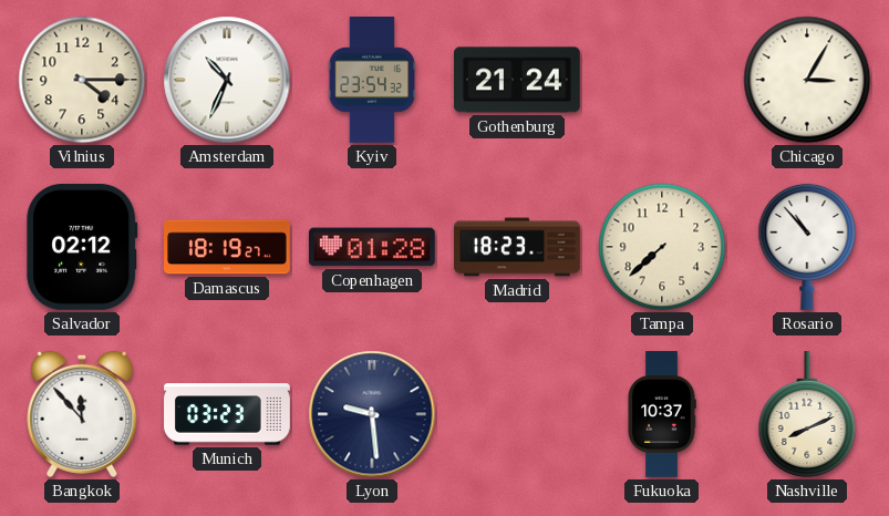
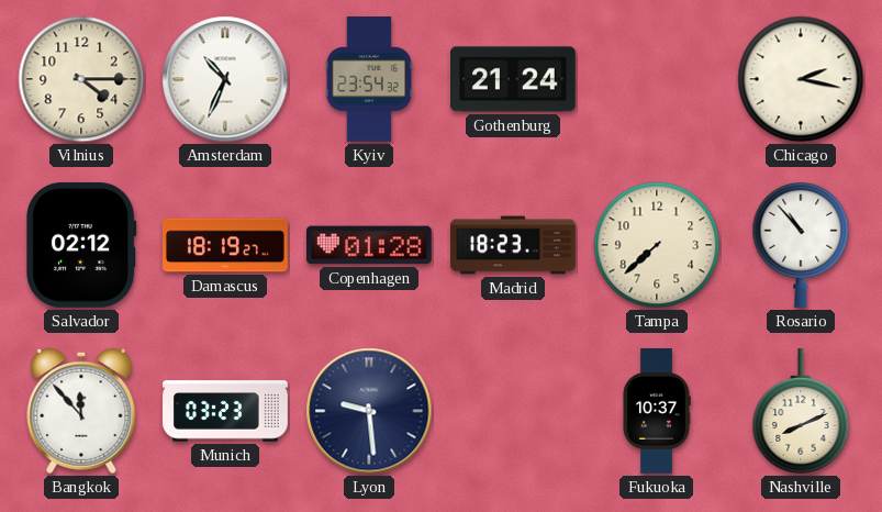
Chicago: 3:05 -> 2:17 (801, 79)
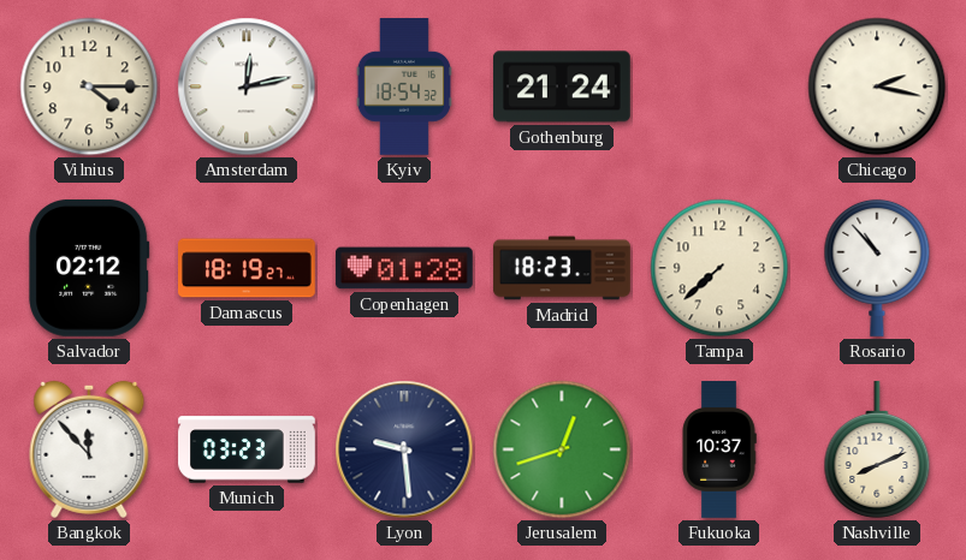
Amsterdam: 10:34 -> 12:13 (247, 87)
Kyiv: 23:54 -> 18:54 (403, 88)
Jerusalem: none -> 12:42 (562, 449)
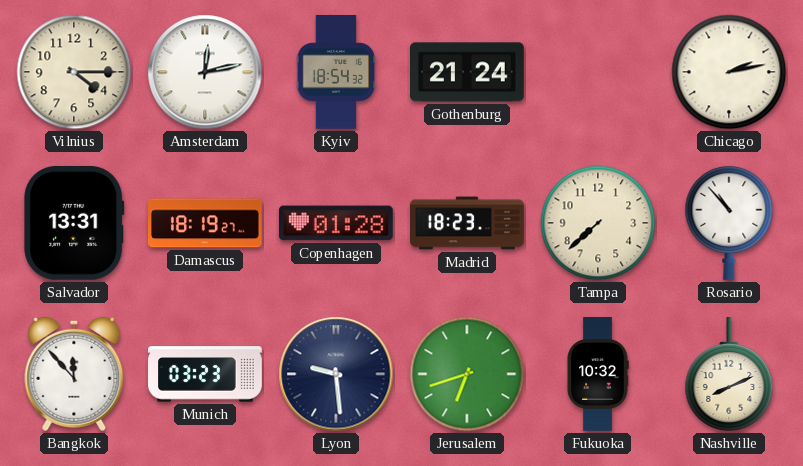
Chicago: 2:17 -> 2:13 (729, 72)
Salvador: 02:12 -> 13:31 (74, 223)
Jerusalem: 12:42 -> 6:42 (467, 374)
Fukuoka: 10:37 -> 10:32 (598, 374)
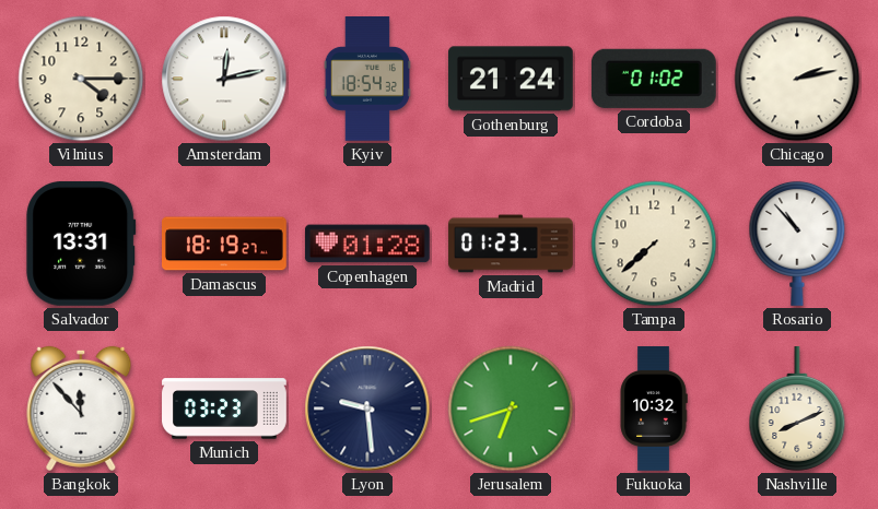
Cordoba: none -> 01:02 (654, 79)
Madrid: 18:23 -> 01:23 (511, 244)
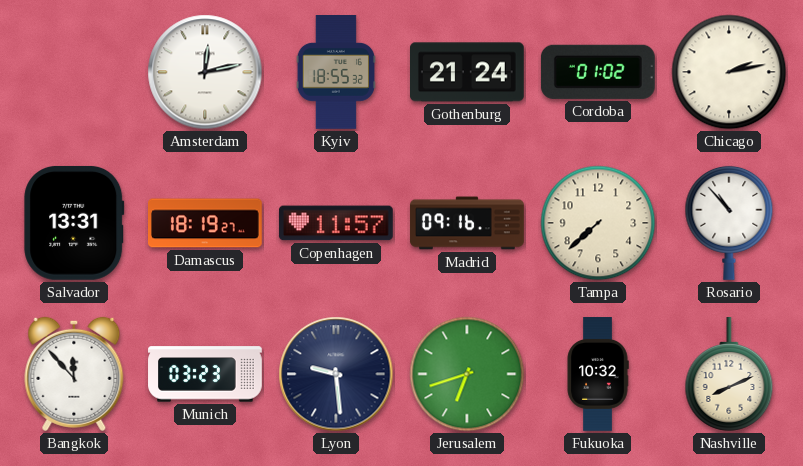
Vilnius: 4:15 -> none (81, 79)
Kyiv: 18:54 -> 18:55 (335, 73)
Copenhagen: 01:28 -> 11:57 (336, 223)
Madrid: 01:23 -> 09:16 (467, 223)
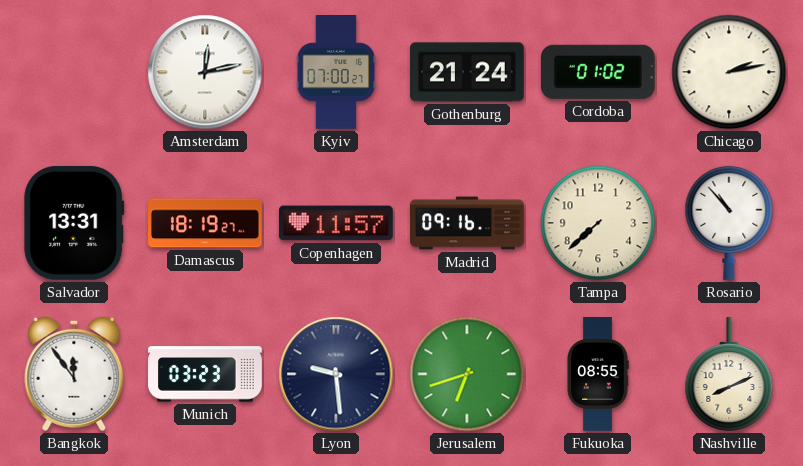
Kyiv: 18:55 -> 07:00 (335, 73)
Bangkok: 11:53 -> 11:54 (74, 374)
Fukuoka: 10:32 -> 08:55 (598, 374)
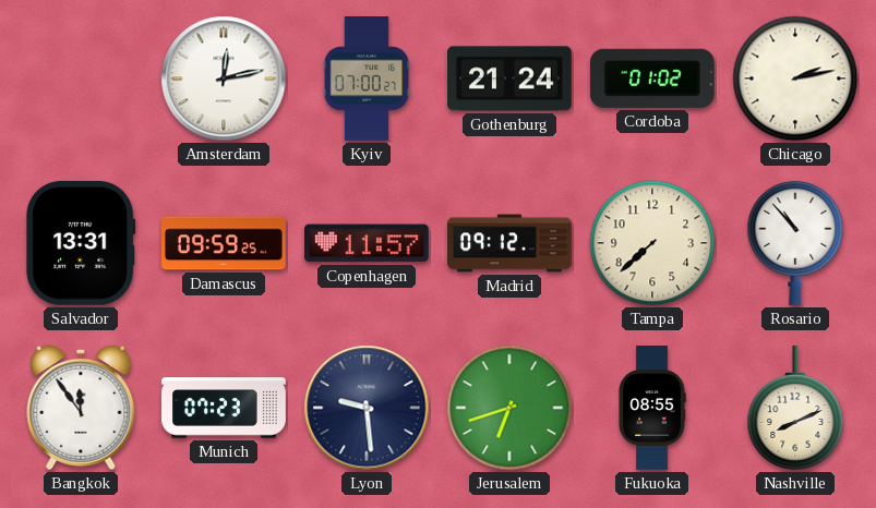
Damascus: 18:19 -> 09:59 (225, 243)
Madrid: 09:16 -> 09:12 (509, 243)
Munich: 03:23 -> 07:23 (224, 408)
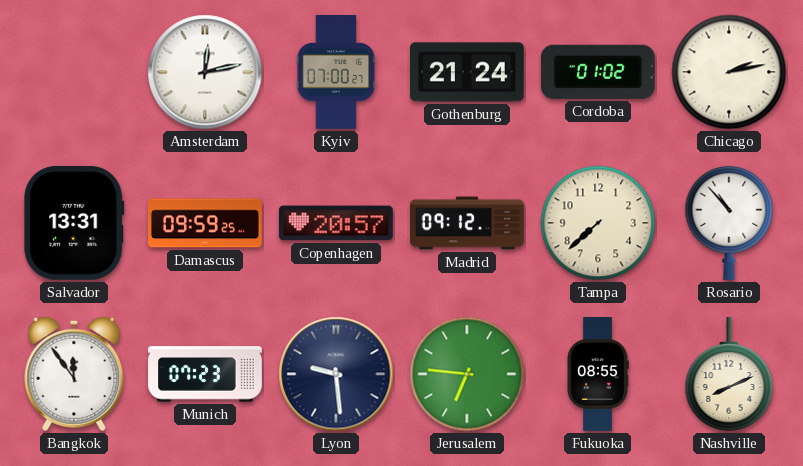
Copenhagen: 11:57 -> 20:57 (336, 223)
Jerusalem: 6:42 -> 6:46 (467, 374)
